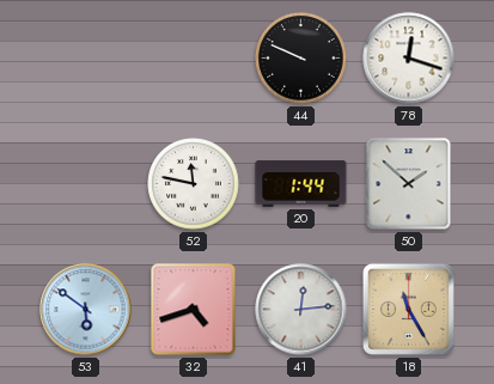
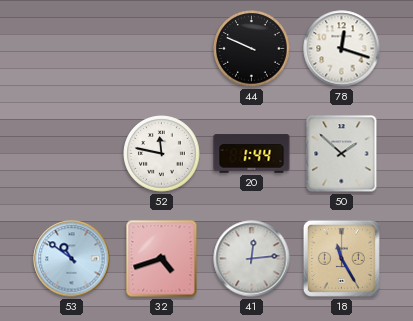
53: 5:51 -> 10:51 (72, 259)
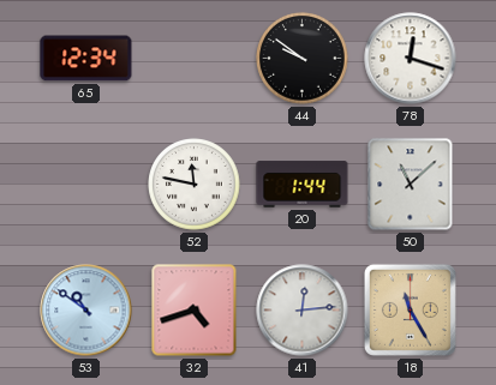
65: none -> 12:34 (86, 59)
44: 9:49 -> 9:51 (303, 59)
50: 1:52 -> 11:08 (411, 185)
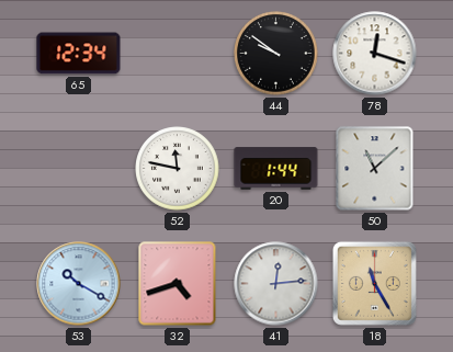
53: 10:51 -> 10:20 (79, 284)
